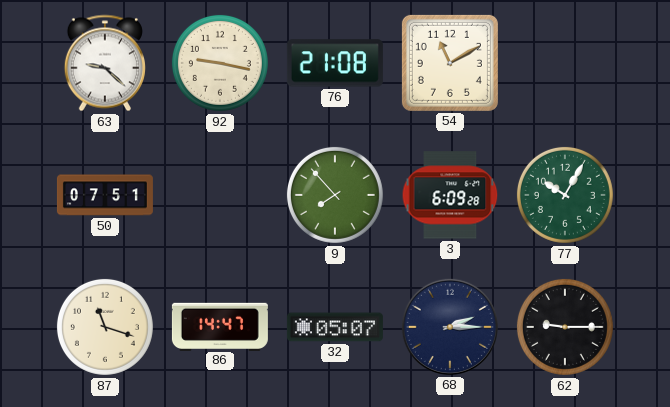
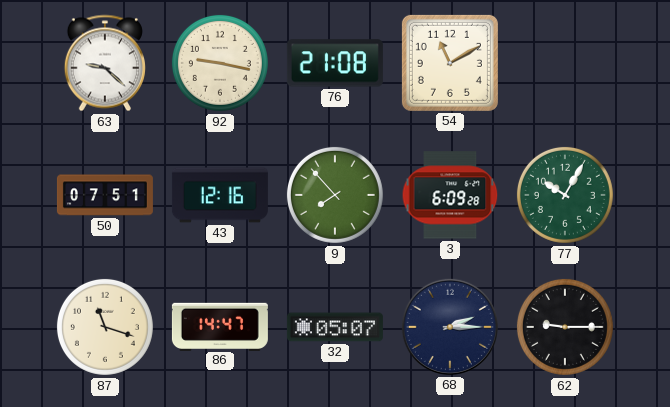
43: none -> 12:16 (220, 195)
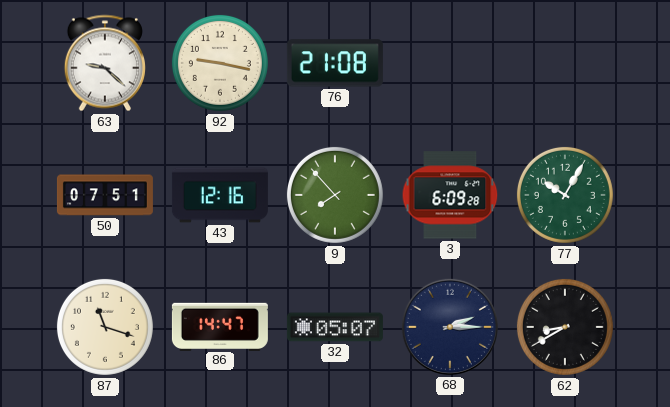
54: 11:10 -> none (450, 63)
62: 9:15 -> 8:40 (565, 327)
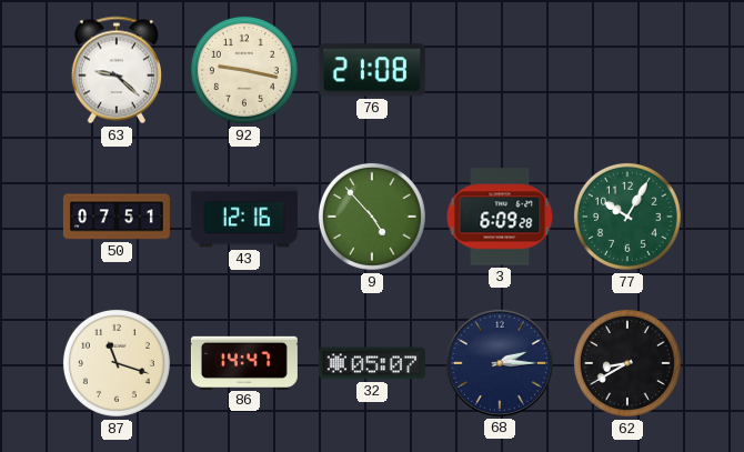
9: 7:53 -> 4:53 (372, 217)
